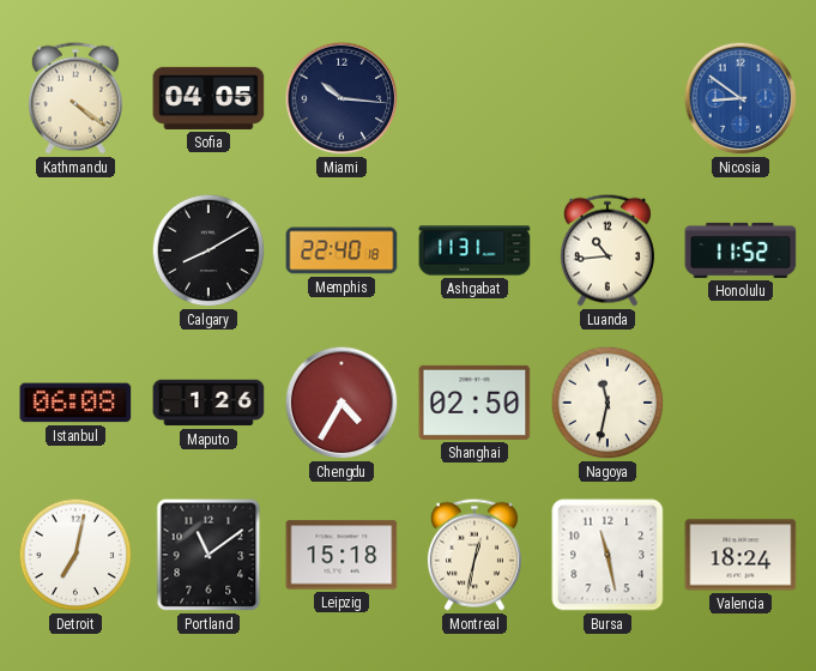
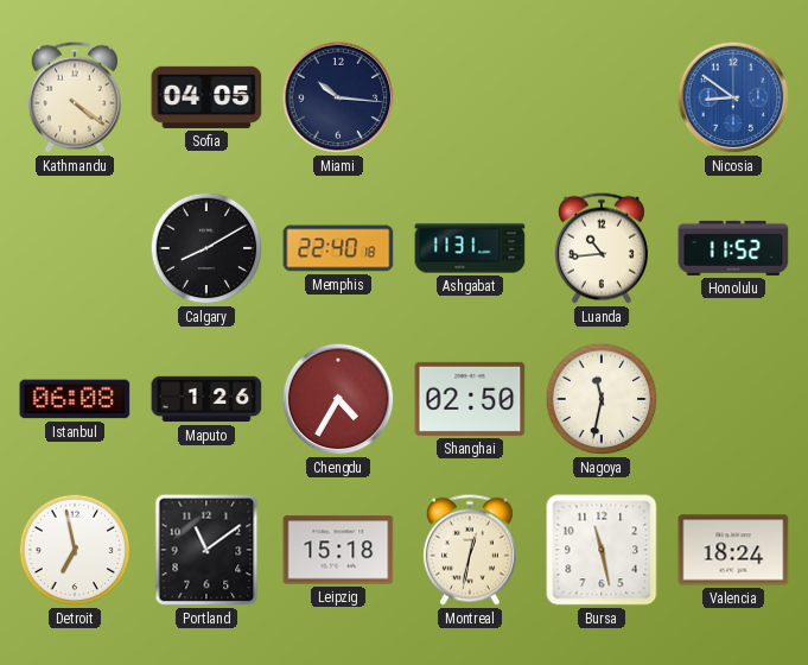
Detroit: 7:02 -> 6:58 (75, 550)
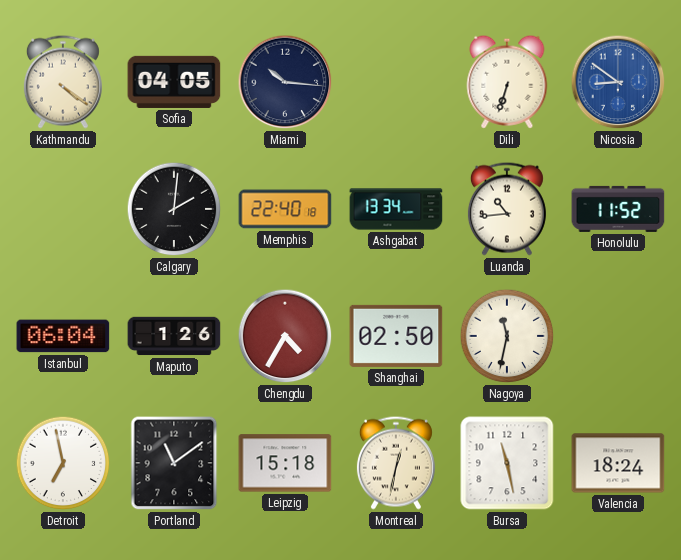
Dili: none -> 6:33 (507, 82)
Calgary: 8:10 -> 2:01 (174, 209)
Ashgabat: 11:31 -> 13:34 (396, 209)
Istanbul: 06:08 -> 06:04 (63, 336)
